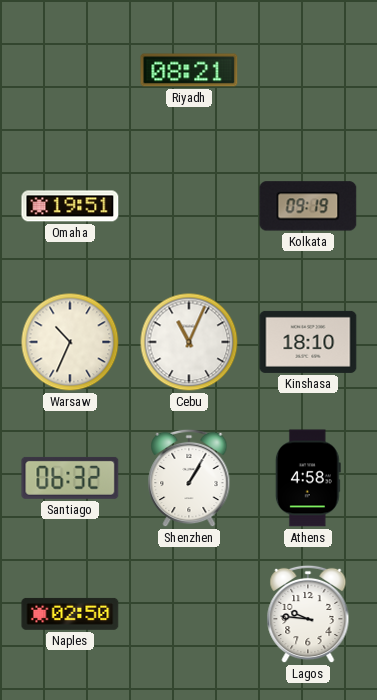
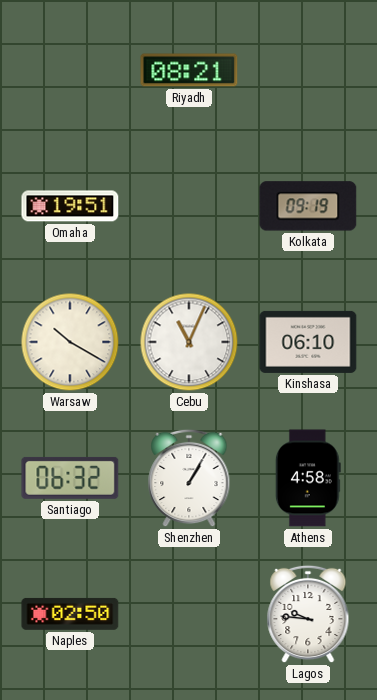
Warsaw: 10:34 -> 10:20 (70, 342)
Kinshasa: 18:10 -> 06:10 (308, 342)
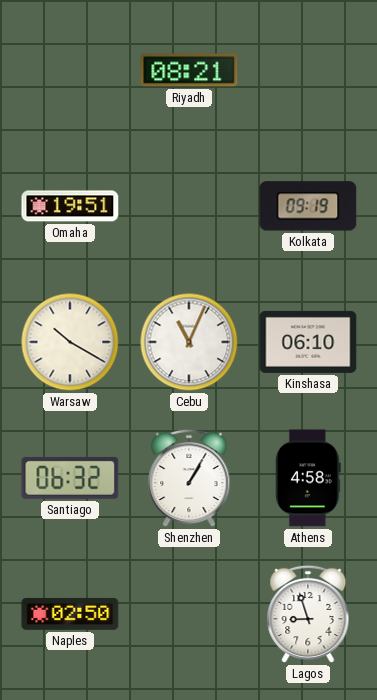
Lagos: 9:46 -> 8:57 (308, 614)
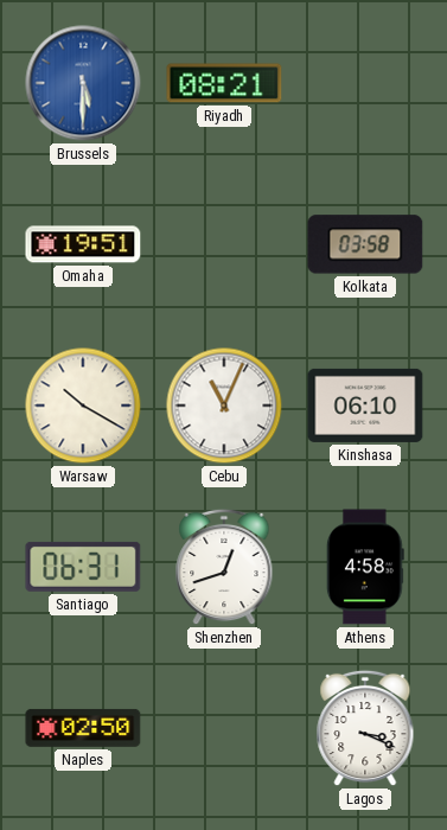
Brussels: none -> 5:30 (83, 83)
Kolkata: 09:19 -> 03:58 (365, 244)
Santiago: 06:32 -> 06:31 (83, 567)
Shenzhen: 1:05 -> 12:42 (224, 567)
Lagos: 8:57 -> 3:19 (365, 728)
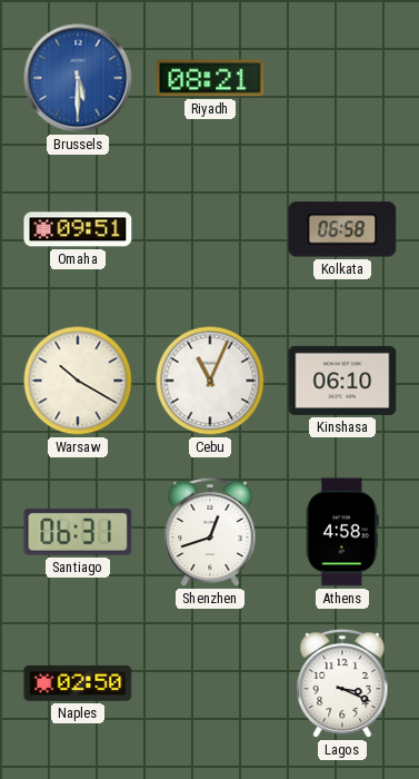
Omaha: 19:51 -> 09:51 (78, 229)
Kolkata: 03:58 -> 06:58 (342, 229)
